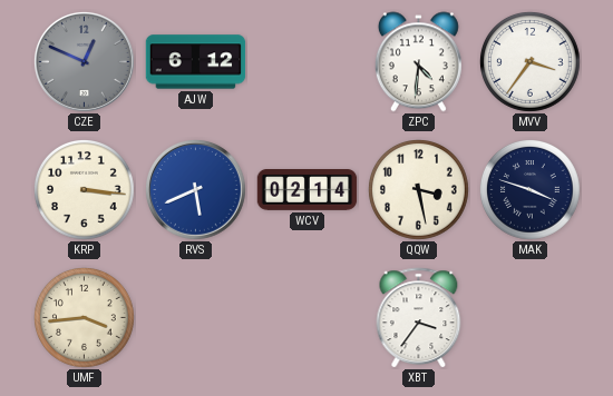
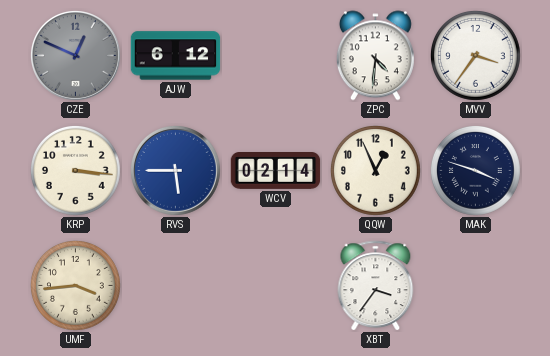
RVS: 5:41 -> 5:45 (175, 170)
QQW: 3:28 -> 12:56 (376, 171)
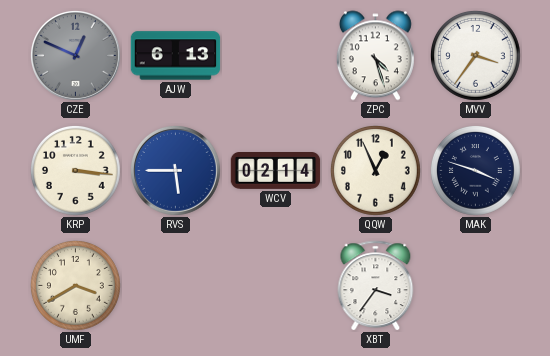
AJW: 6:12 -> 6:13 (176, 56)
ZPC: 4:31 -> 4:27 (375, 56)
UMF: 3:44 -> 3:40 (76, 286)
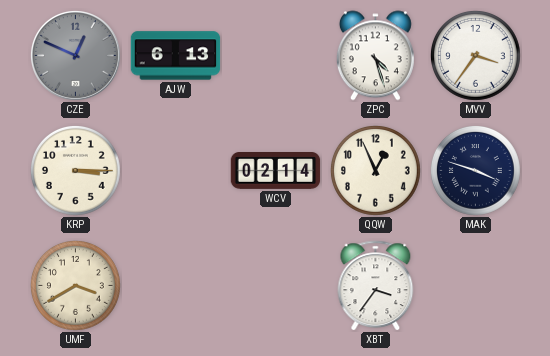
KRP: 3:16 -> 3:15 (76, 171)
RVS: 5:45 -> none (175, 170)
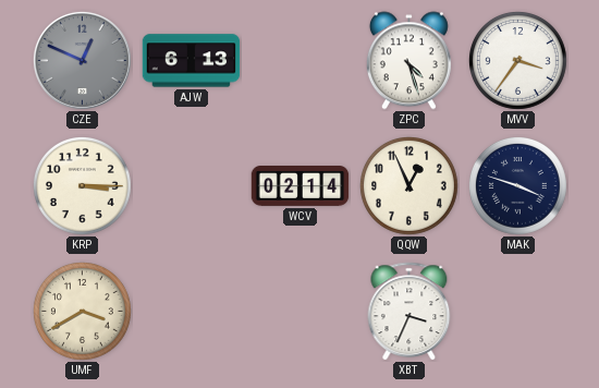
XBT: 3:36 -> 3:34 (409, 312)
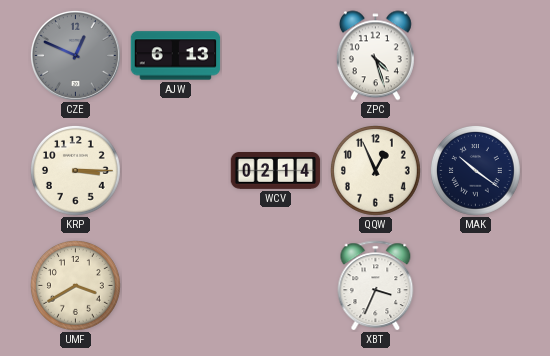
MVV: 3:36 -> none (518, 61)
MAK: 3:48 -> 10:21 (476, 171)
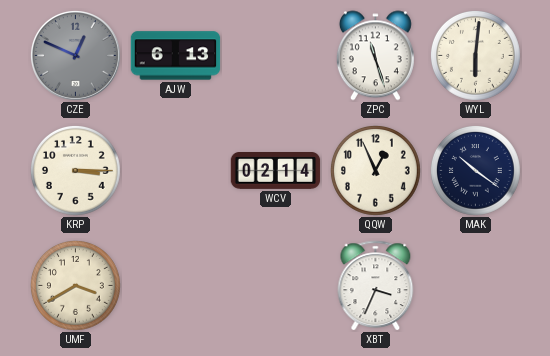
ZPC: 4:27 -> 11:27 (375, 56)
WYL: none -> 6:01 (476, 56)
